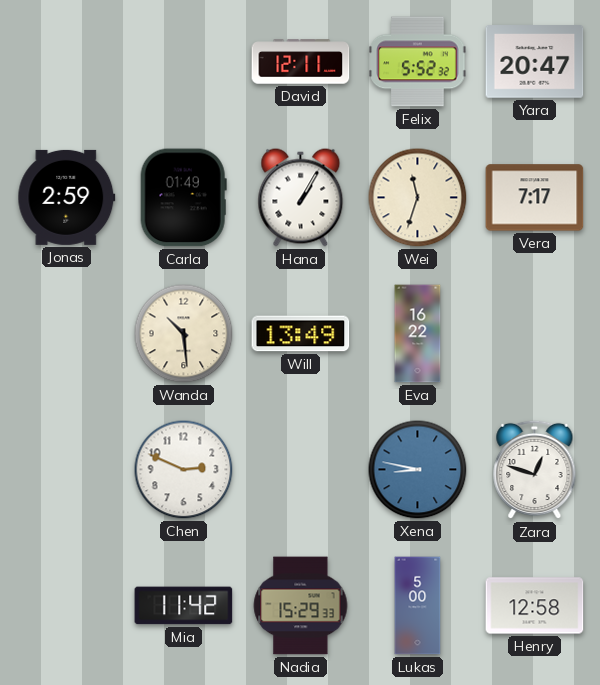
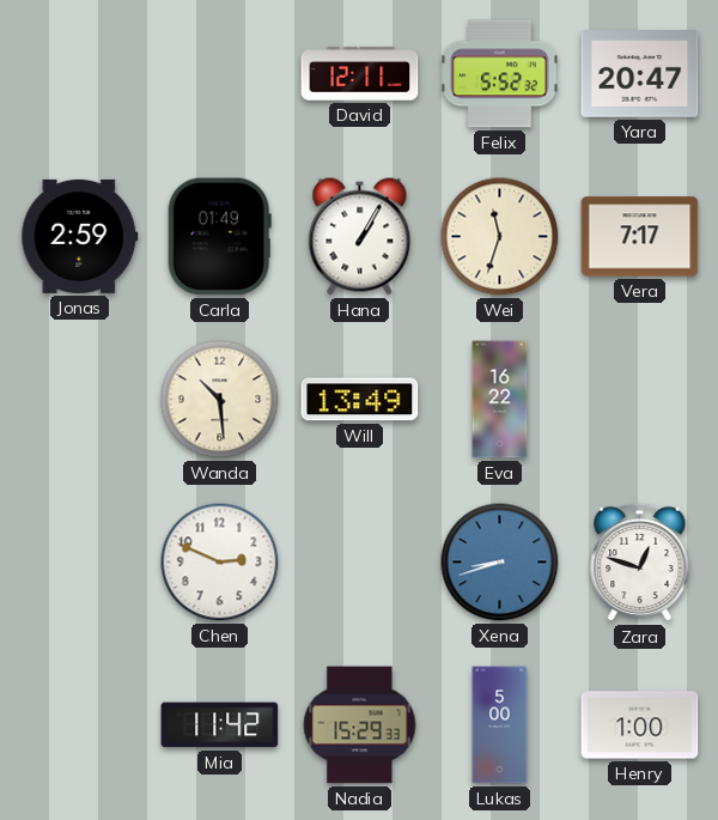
Xena: 8:47 -> 8:42 (500, 563)
Henry: 12:58 -> 1:00 (640, 725)
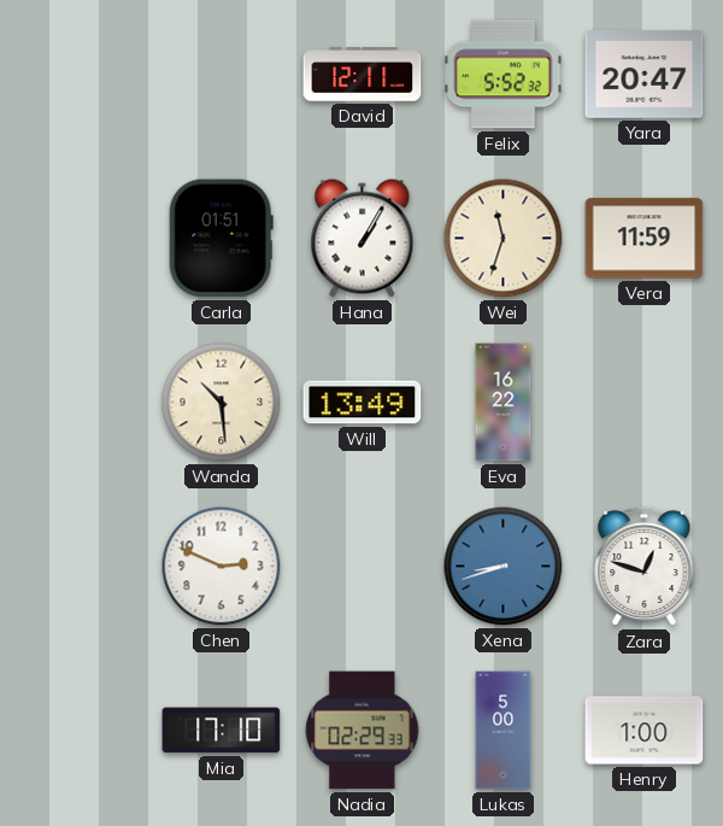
Jonas: 2:59 -> none (80, 236)
Carla: 01:49 -> 01:51 (221, 239)
Vera: 7:17 -> 11:59 (645, 239)
Mia: 11:42 -> 17:10 (222, 731)
Nadia: 15:29 -> 02:29 (363, 731)
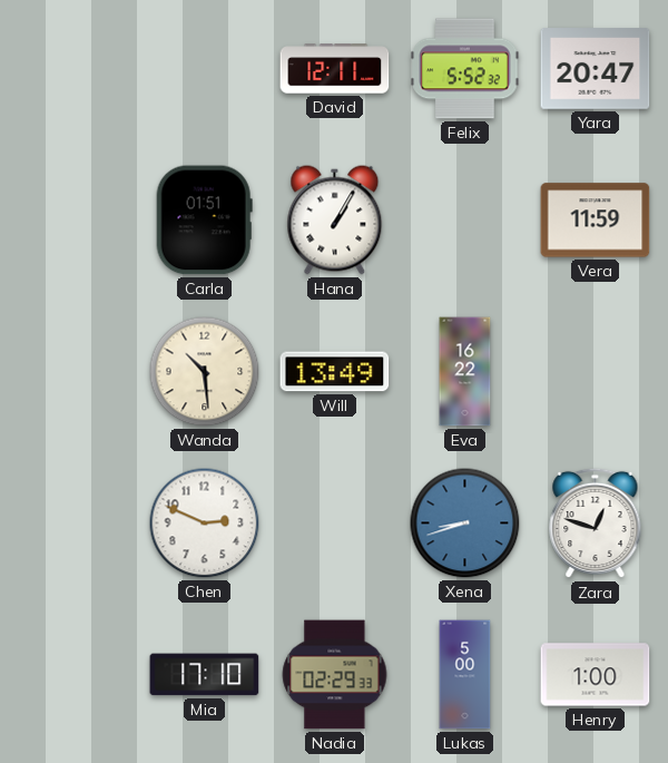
Wei: 11:33 -> none (504, 239)
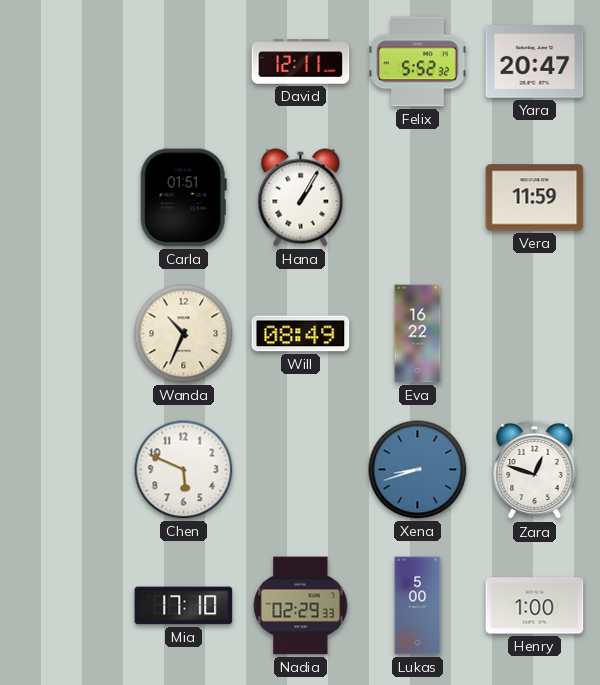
Wanda: 10:29 -> 10:34 (184, 334)
Will: 13:49 -> 08:49 (301, 334)
Chen: 2:49 -> 5:49 (184, 470)
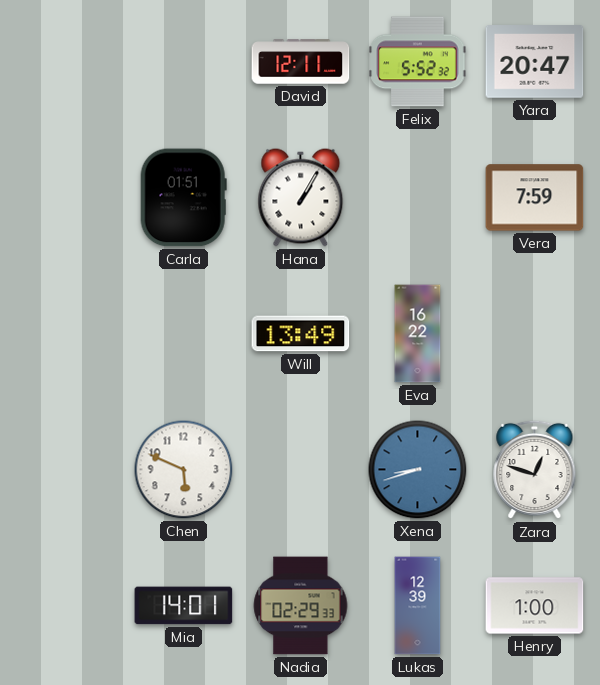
Vera: 11:59 -> 7:59 (535, 198)
Wanda: 10:34 -> none (184, 334)
Will: 08:49 -> 13:49 (301, 334)
Mia: 17:10 -> 14:01 (184, 606)
Lukas: 5:00 -> 12:39 (418, 606)
